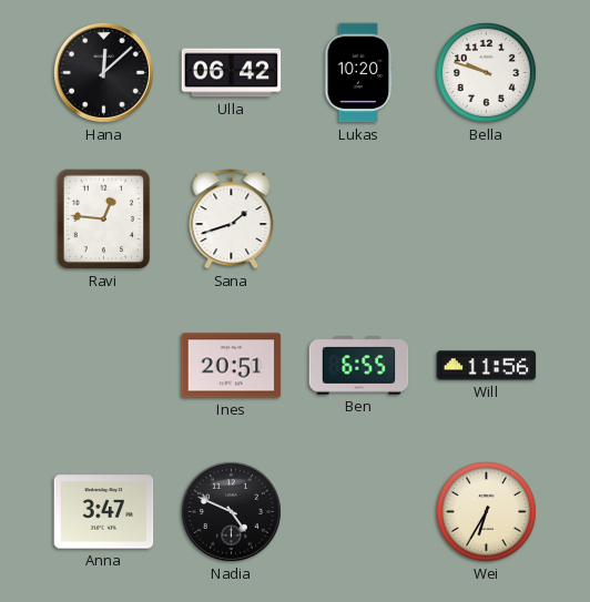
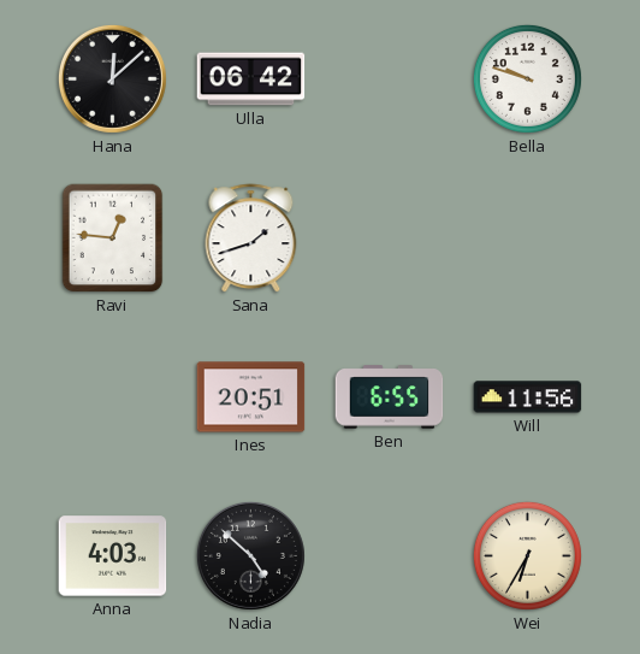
Lukas: 10:20 -> none (359, 73)
Anna: 3:47 -> 4:03 (113, 556)
Nadia: 4:49 -> 4:52 (250, 555)
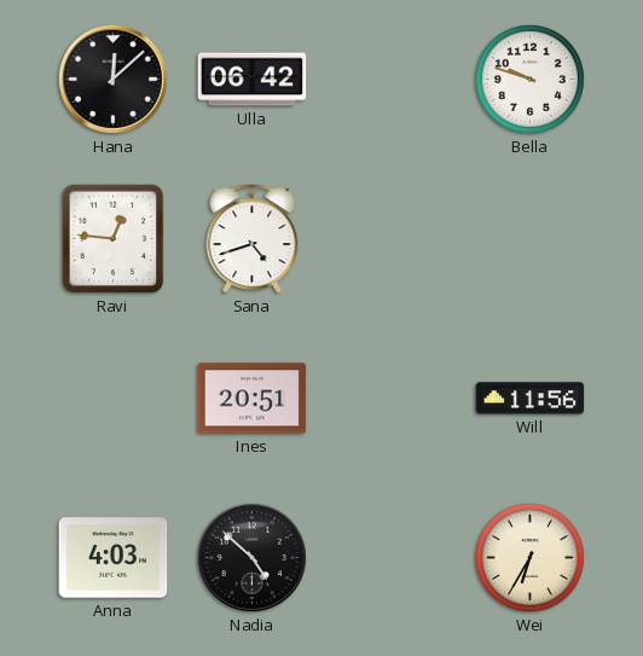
Sana: 1:42 -> 4:42 (253, 239)
Ben: 6:55 -> none (390, 397)
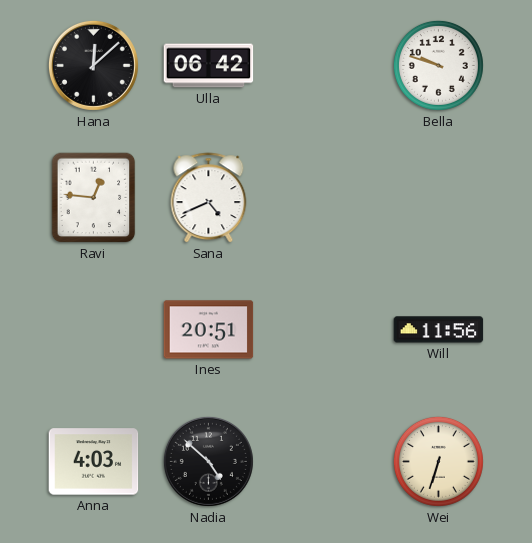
Sana: 4:42 -> 4:41 (209, 198)
Wei: 6:35 -> 6:33 (438, 461)
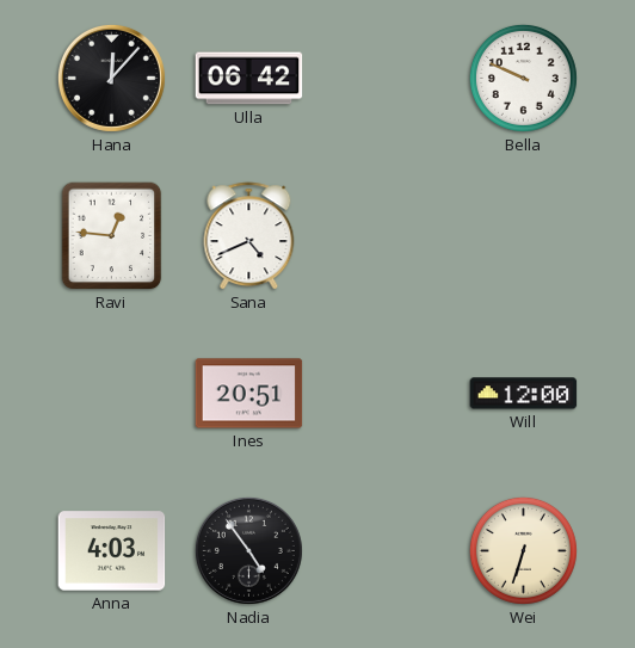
Hana: 12:08 -> 12:07 (111, 78)
Bella: 9:48 -> 9:49 (523, 78)
Will: 11:56 -> 12:00 (524, 394)
Nadia: 4:52 -> 4:54 (248, 550)
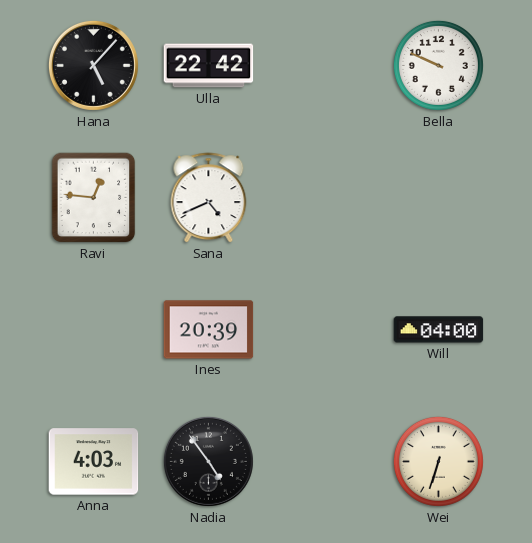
Hana: 12:07 -> 5:07 (93, 65)
Ulla: 06:42 -> 22:42 (209, 66)
Ines: 20:51 -> 20:39 (209, 330)
Will: 12:00 -> 04:00 (439, 330)
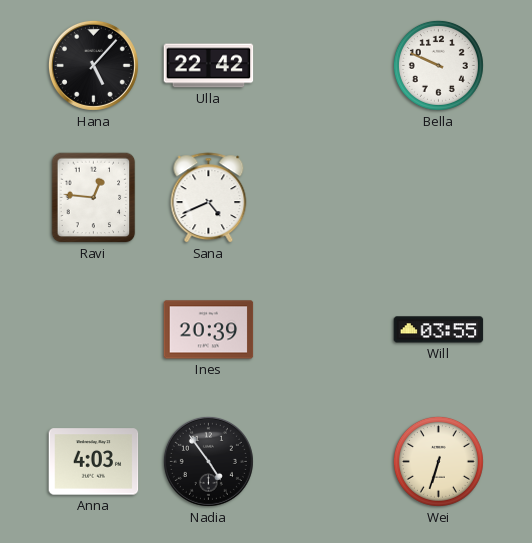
Will: 04:00 -> 03:55 (439, 330)
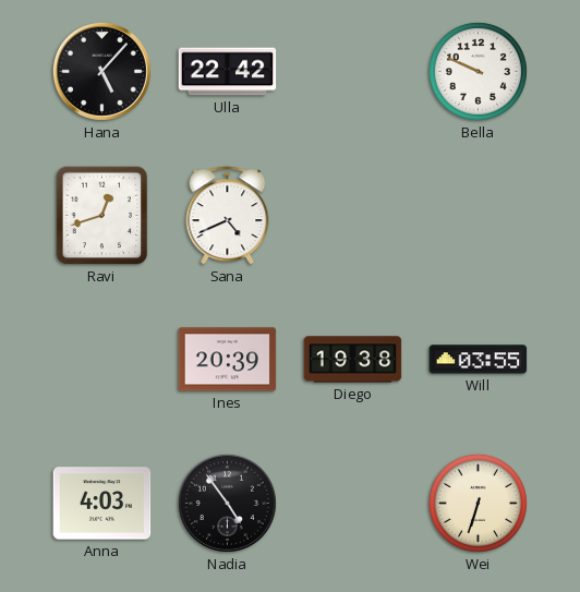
Ravi: 12:46 -> 12:42 (102, 216)
Diego: none -> 19:38 (353, 360)
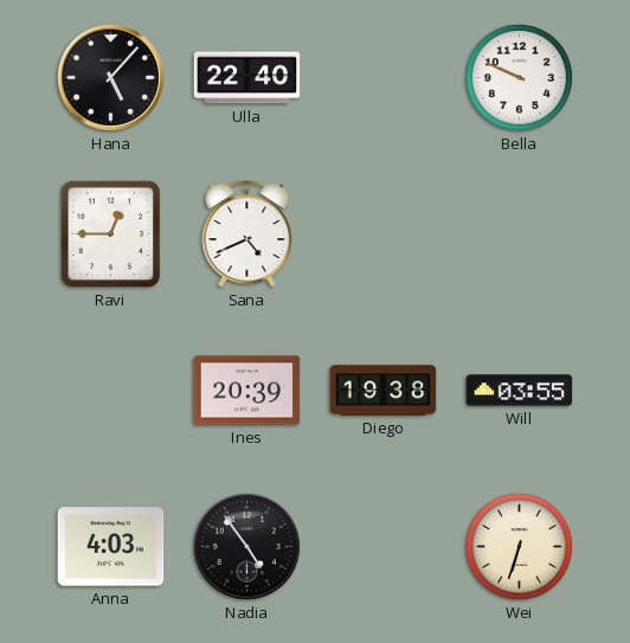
Ulla: 22:42 -> 22:40 (247, 78)
Ravi: 12:42 -> 12:45 (111, 234)
